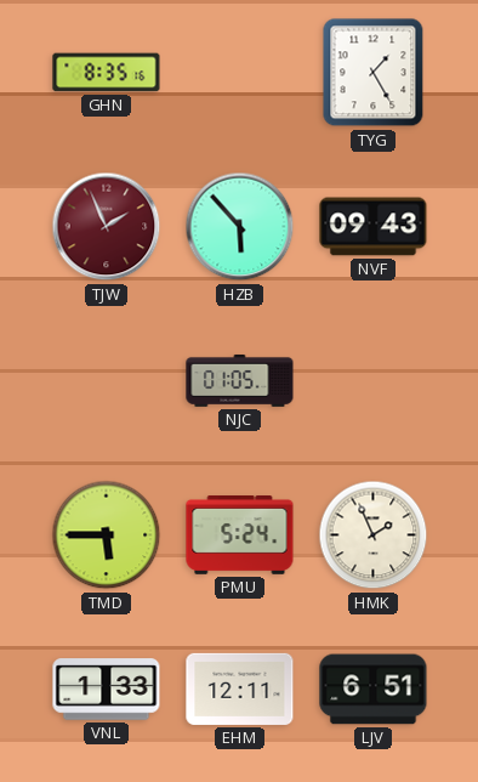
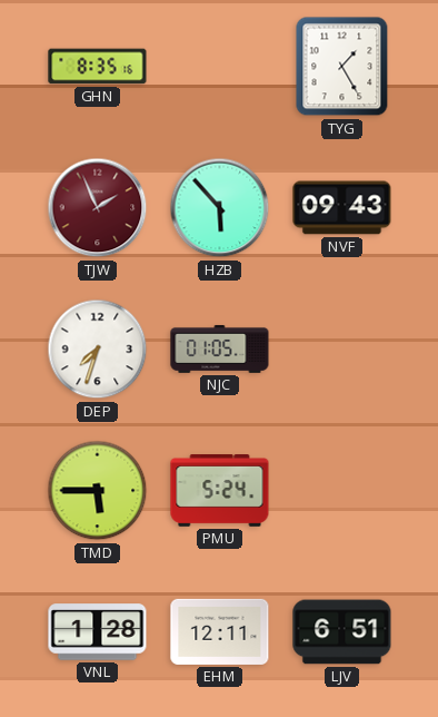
DEP: none -> 7:33 (98, 350)
HMK: 1:56 -> none (374, 535)
VNL: 1:33 -> 1:28 (98, 632)
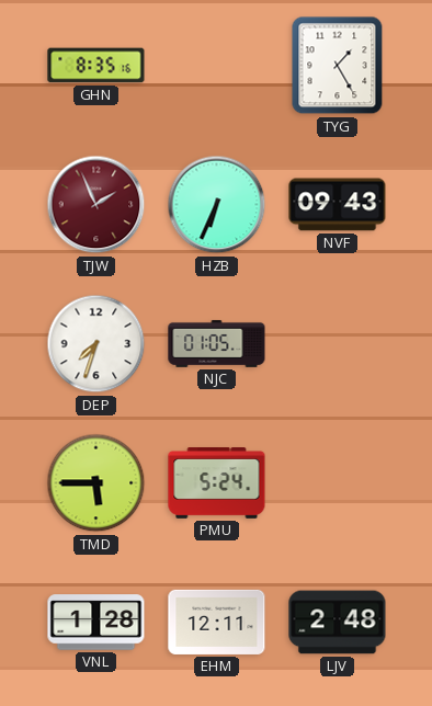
HZB: 5:53 -> 6:34 (217, 205)
LJV: 6:51 -> 2:48 (338, 623)
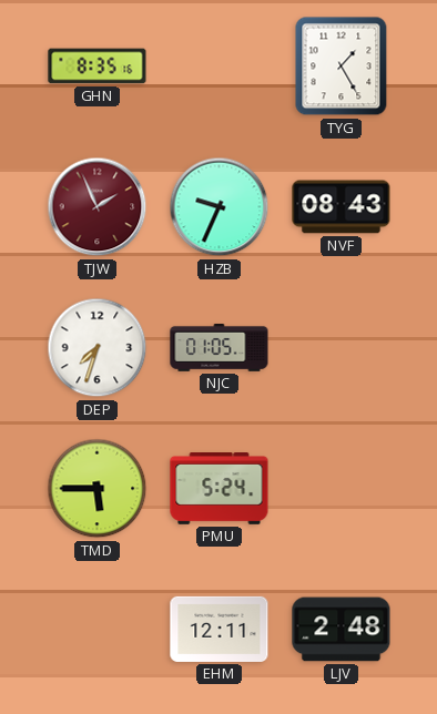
HZB: 6:34 -> 9:34 (220, 207)
NVF: 09:43 -> 08:43 (342, 207)
VNL: 1:28 -> none (96, 623)
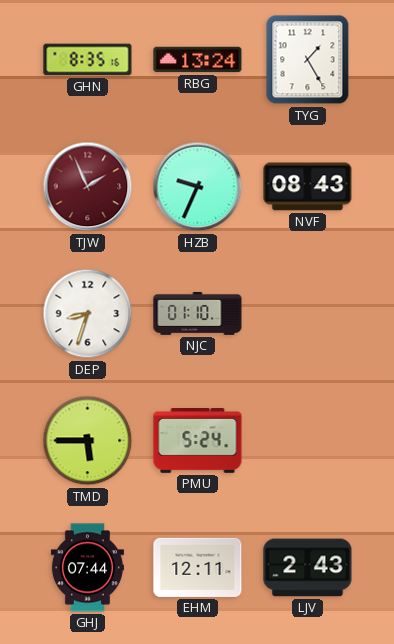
RBG: none -> 13:24 (198, 60)
DEP: 7:33 -> 8:33 (88, 314)
NJC: 01:05 -> 01:10 (198, 314)
GHJ: none -> 07:44 (87, 568)
LJV: 2:48 -> 2:43 (308, 568)
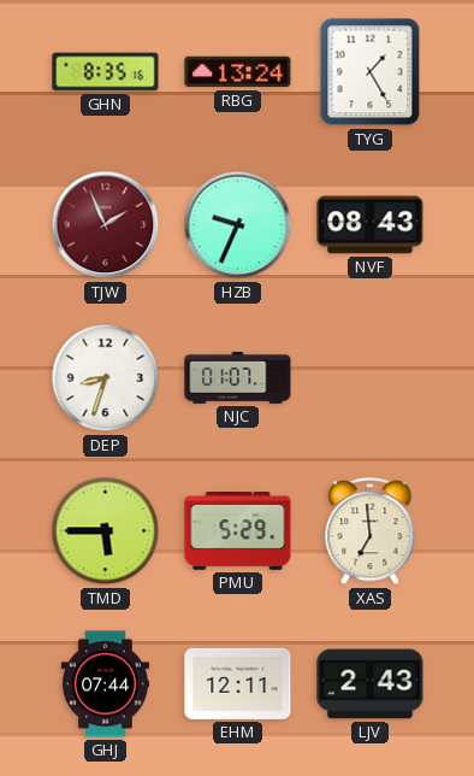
NJC: 01:10 -> 01:07 (238, 378)
PMU: 5:24 -> 5:29 (238, 531)
XAS: none -> 6:59 (371, 531)
